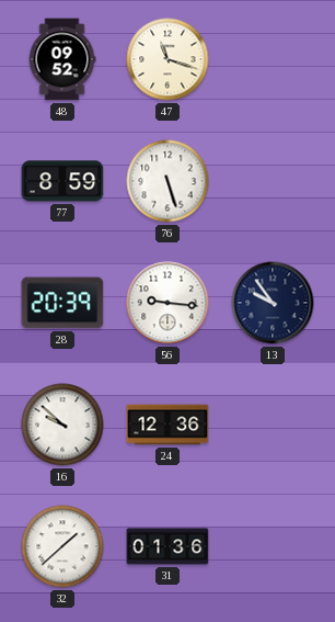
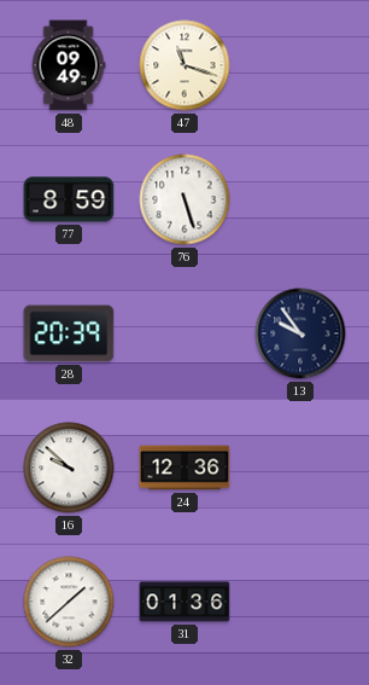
48: 09:52 -> 09:49 (69, 65)
56: 9:16 -> none (168, 303)
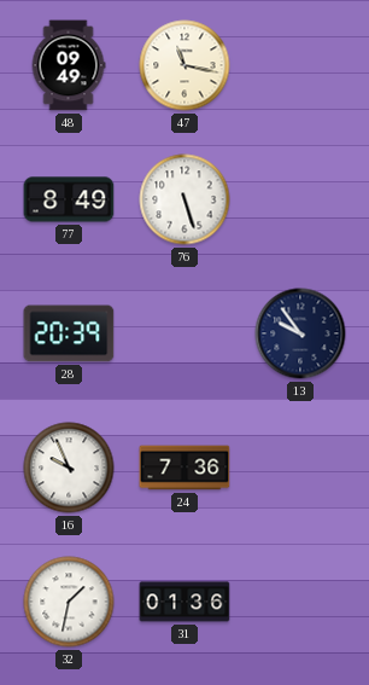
47: 11:18 -> 11:17 (184, 65)
77: 8:59 -> 8:49 (69, 199)
16: 9:52 -> 9:56 (69, 468)
24: 12:36 -> 7:36 (184, 468)
32: 1:38 -> 1:32 (69, 602)
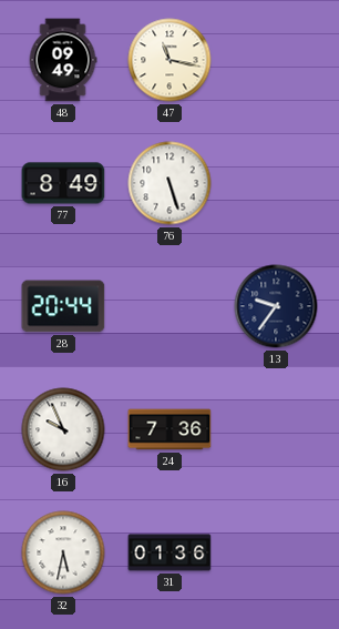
28: 20:39 -> 20:44 (63, 306)
13: 9:54 -> 9:36 (276, 306)
32: 1:32 -> 5:32 (63, 552)
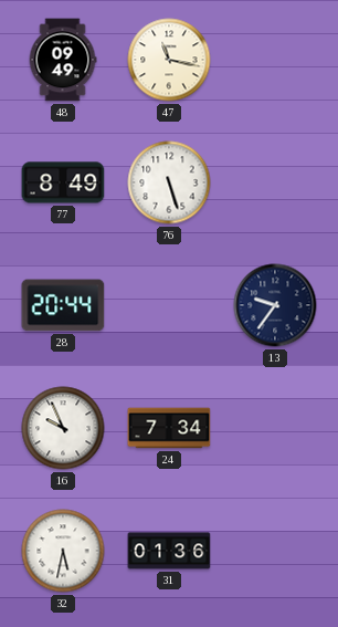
24: 7:36 -> 7:34 (169, 428)
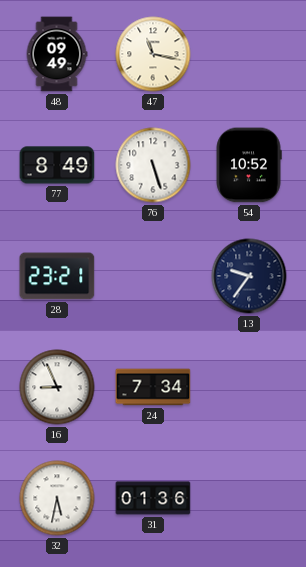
54: none -> 10:52 (249, 165)
28: 20:44 -> 23:21 (57, 276)
16: 9:56 -> 8:56 (57, 387)
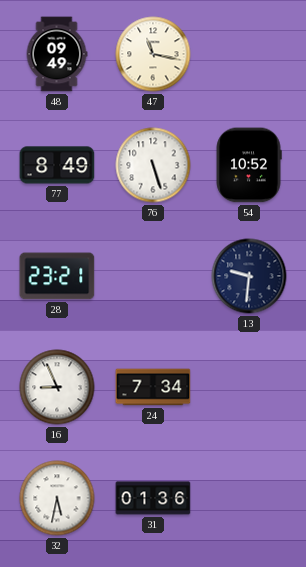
13: 9:36 -> 9:31 (249, 276)
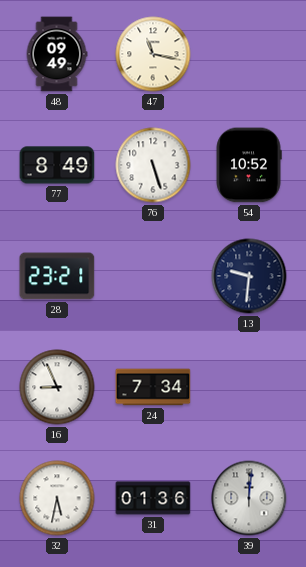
39: none -> 12:01 (249, 498)
